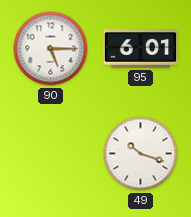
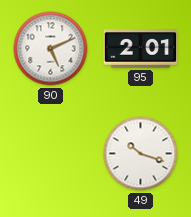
90: 5:15 -> 5:11 (51, 49)
95: 6:01 -> 2:01 (141, 49)
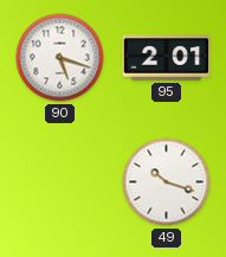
90: 5:11 -> 5:18 (60, 58)
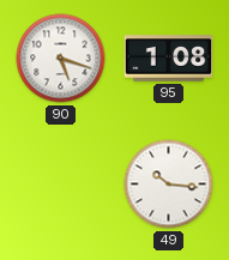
95: 2:01 -> 1:08 (169, 59)
49: 10:18 -> 10:16 (169, 185)
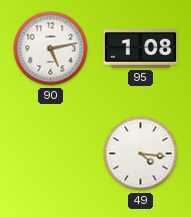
90: 5:18 -> 5:13 (51, 49)
49: 10:16 -> 4:16 (141, 154)
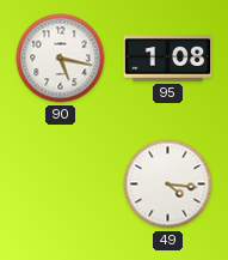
90: 5:13 -> 5:17 (61, 59)
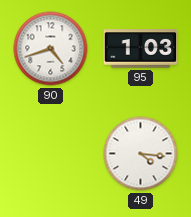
90: 5:17 -> 4:42 (51, 49)
95: 1:08 -> 1:03 (141, 49)
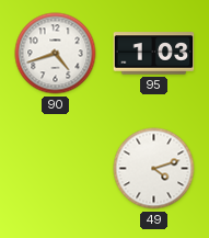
49: 4:16 -> 4:12 (154, 169)
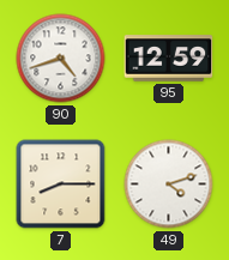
95: 1:03 -> 12:59 (169, 59)
7: none -> 8:15 (61, 185)
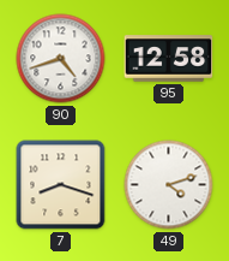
95: 12:59 -> 12:58 (169, 59)
7: 8:15 -> 8:18 (61, 185)
